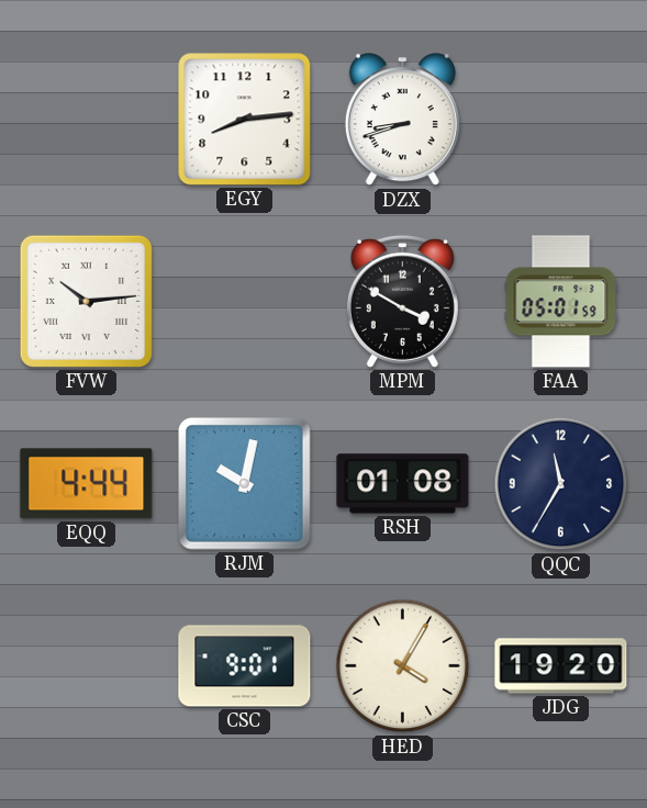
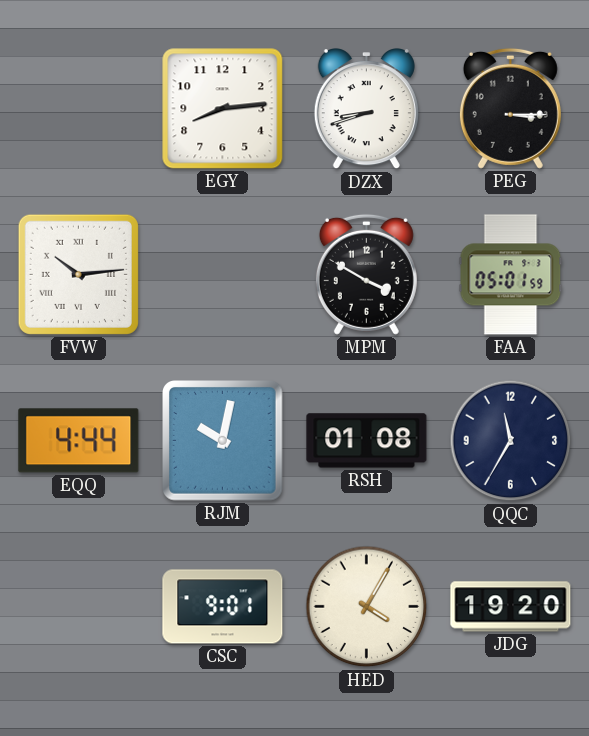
PEG: none -> 3:15 (510, 108)
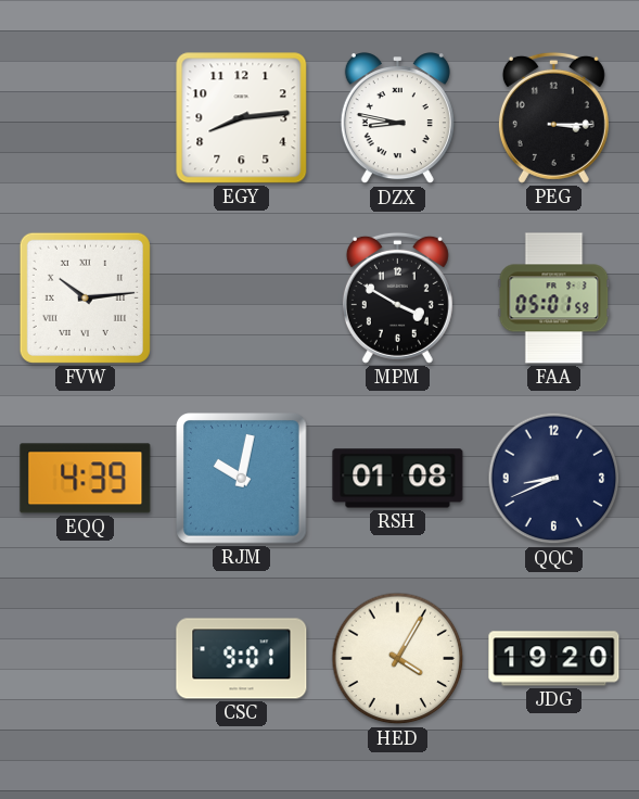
DZX: 8:42 -> 8:47 (397, 118)
EQQ: 4:44 -> 4:39 (86, 479)
QQC: 11:35 -> 8:41 (554, 479)
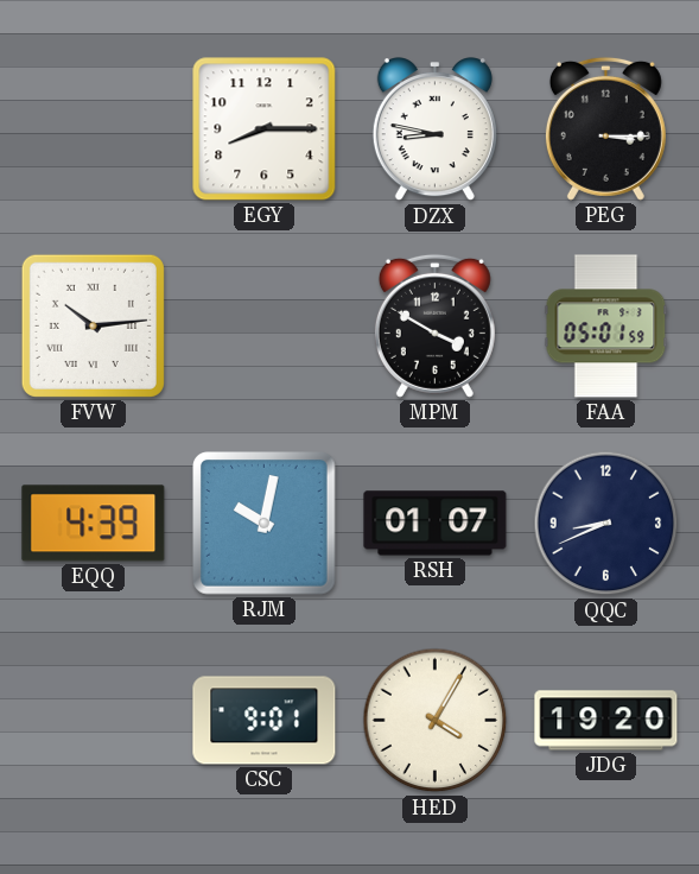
EGY: 8:14 -> 8:15 (265, 129)
RSH: 01:08 -> 01:07 (436, 524)
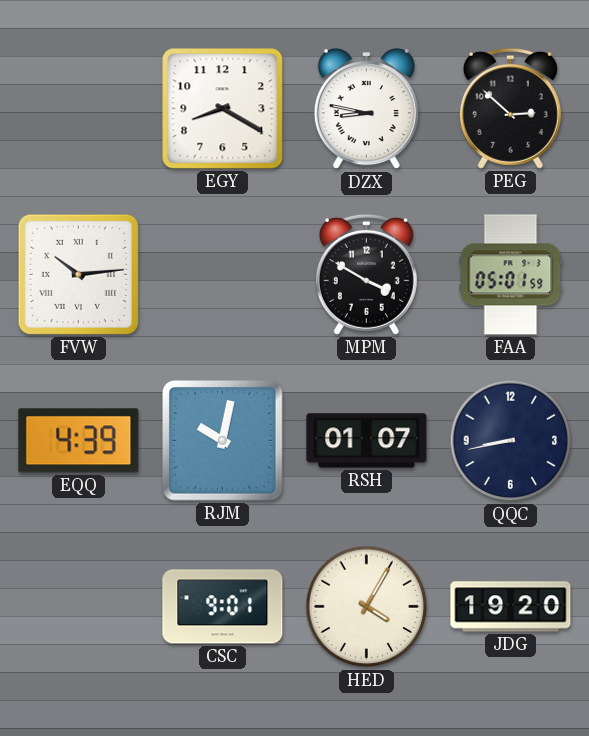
EGY: 8:15 -> 8:20 (223, 109)
PEG: 3:15 -> 2:52 (510, 108)
QQC: 8:41 -> 8:43 (511, 441)
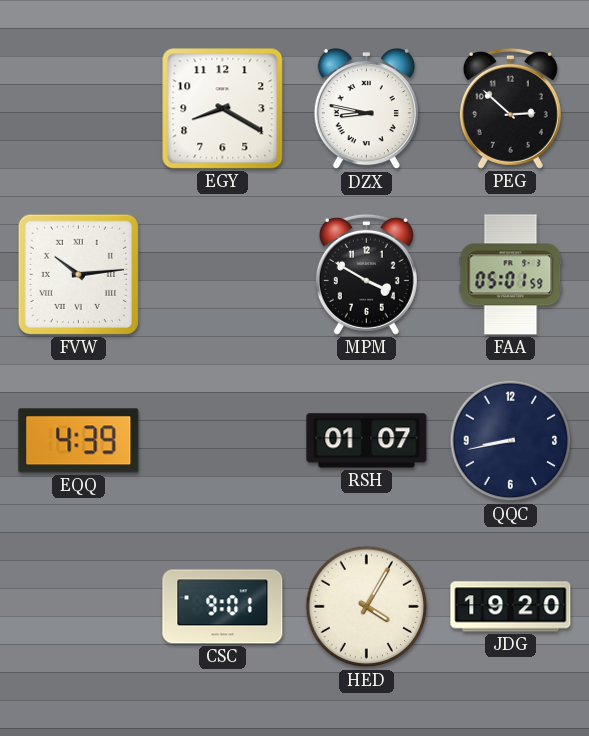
RJM: 10:02 -> none (223, 441)
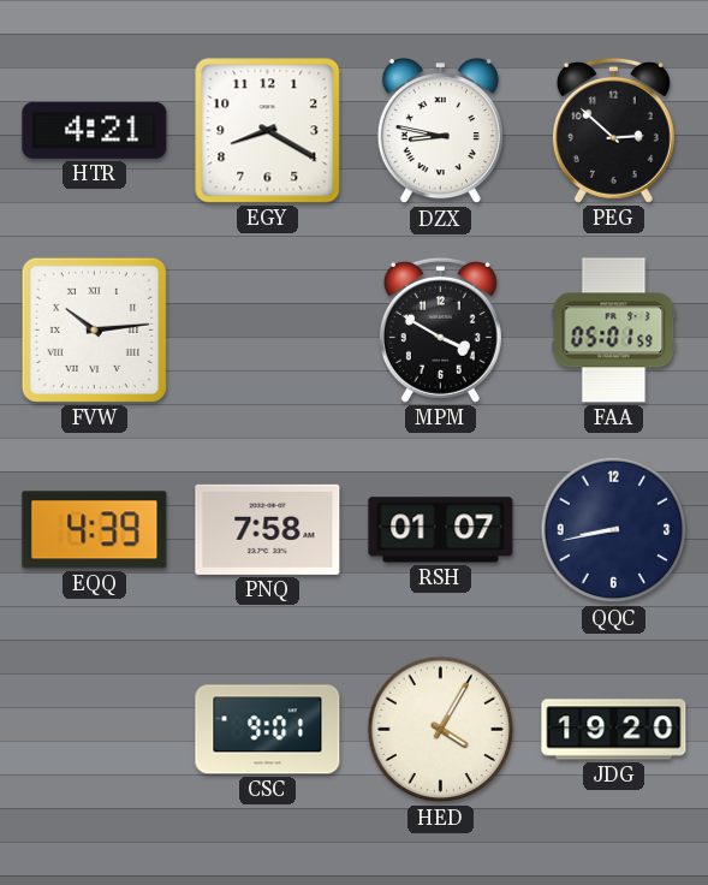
HTR: none -> 4:21 (95, 130)
PNQ: none -> 7:58 (268, 529)
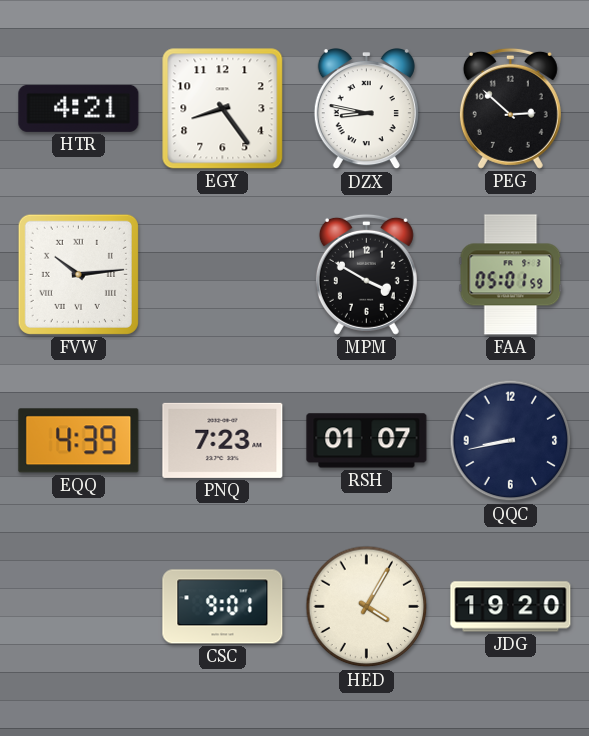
EGY: 8:20 -> 8:24 (223, 109)
PNQ: 7:58 -> 7:23 (223, 440)
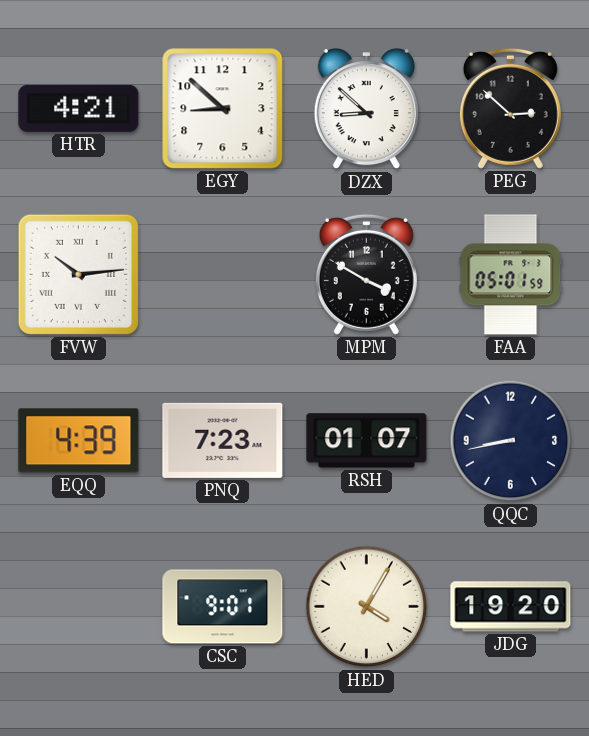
EGY: 8:24 -> 8:52 (223, 109)
DZX: 8:47 -> 8:52 (366, 109)
